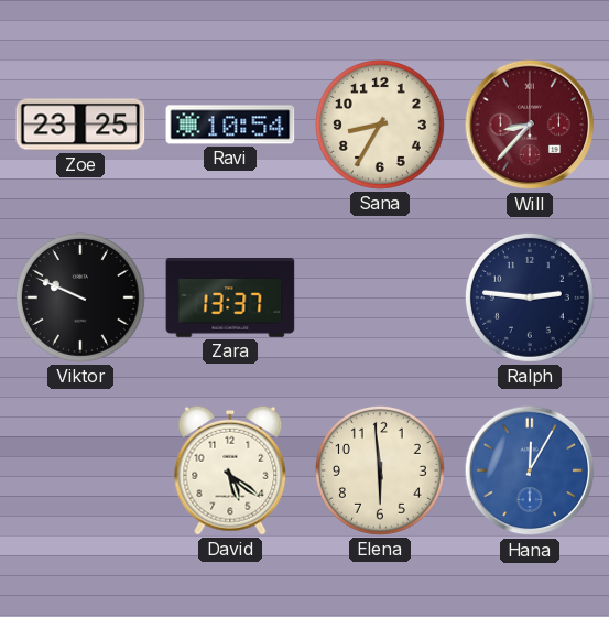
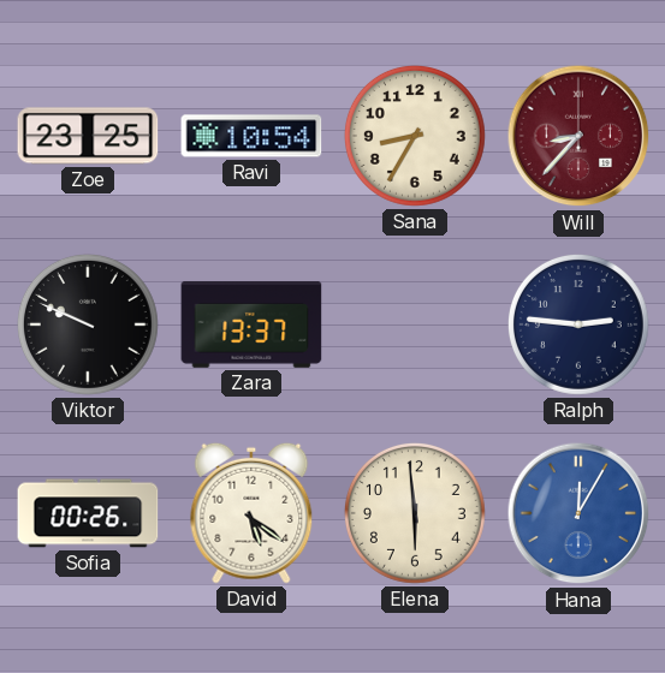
Sofia: none -> 00:26 (88, 513)
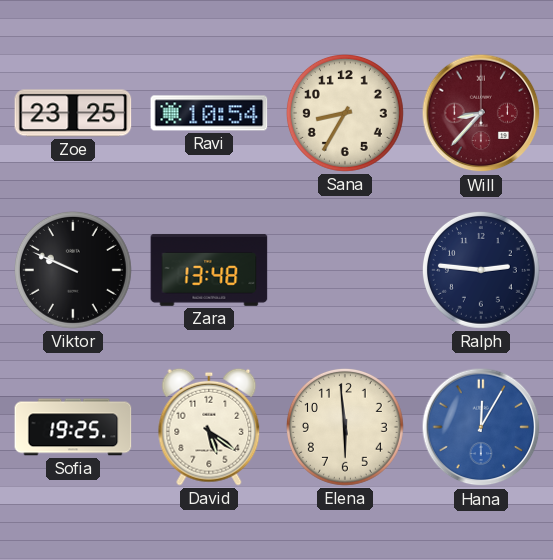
Zara: 13:37 -> 13:48 (209, 270)
Sofia: 00:26 -> 19:25 (73, 427)
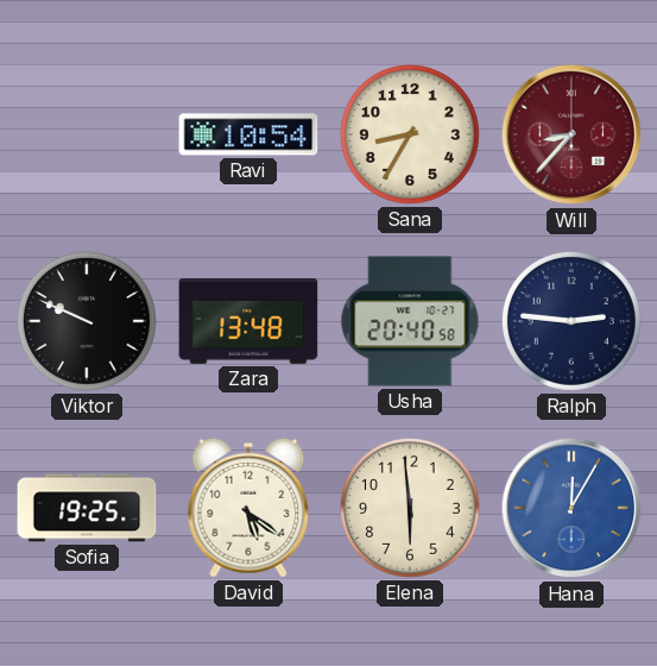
Zoe: 23:25 -> none (73, 113)
Usha: none -> 20:40 (410, 321)
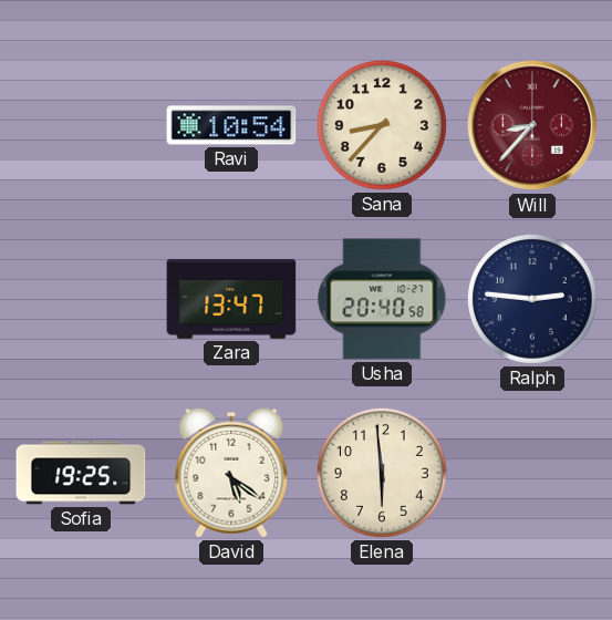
Sana: 8:35 -> 8:37 (382, 125)
Viktor: 9:49 -> none (87, 321)
Zara: 13:48 -> 13:47 (231, 299)
Hana: 12:05 -> none (571, 508)
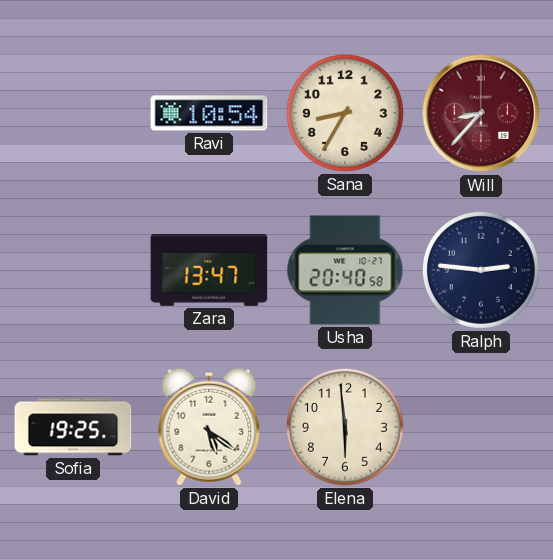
Sana: 8:37 -> 8:35 (345, 113)
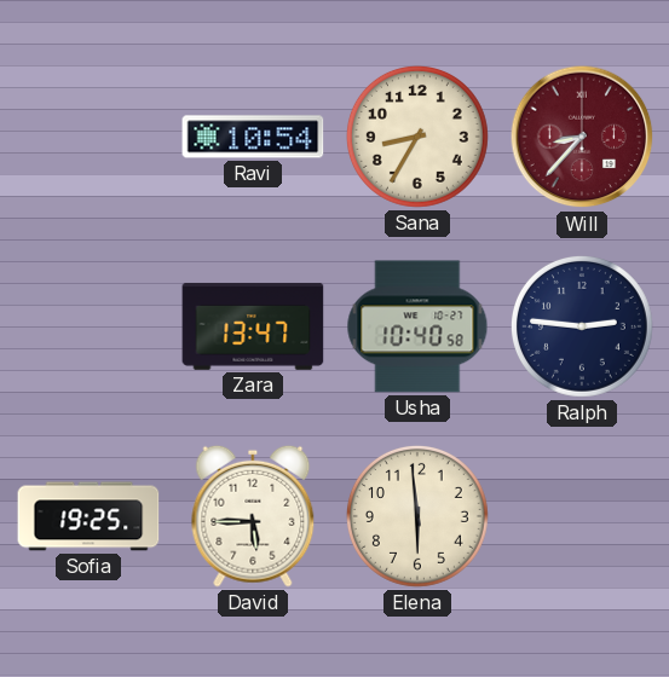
Usha: 20:40 -> 10:40 (417, 326)
David: 5:21 -> 5:45 (253, 516)
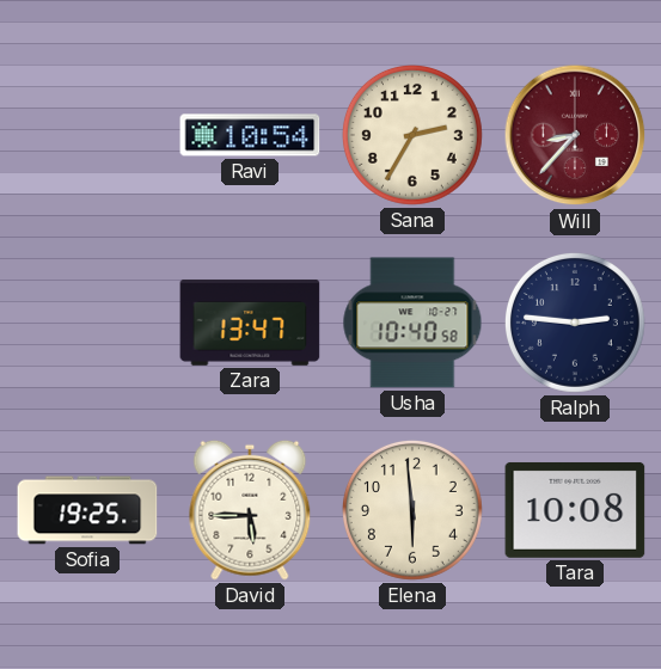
Sana: 8:35 -> 2:35 (412, 135)
Tara: none -> 10:08 (575, 510)
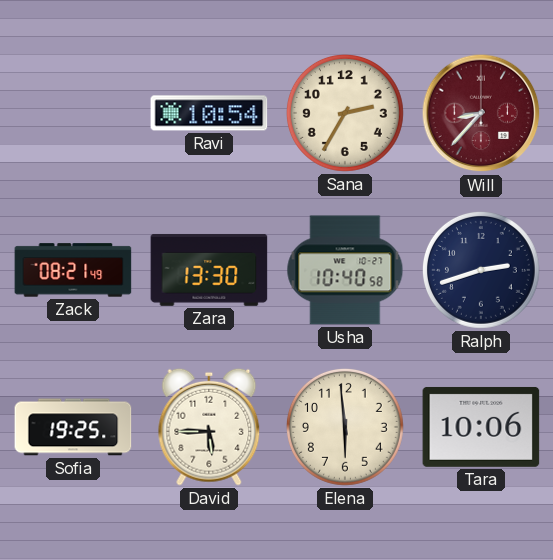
Zack: none -> 08:21 (73, 270)
Zara: 13:47 -> 13:30 (209, 270)
Ralph: 2:46 -> 2:42 (481, 270)
Tara: 10:08 -> 10:06 (481, 427)
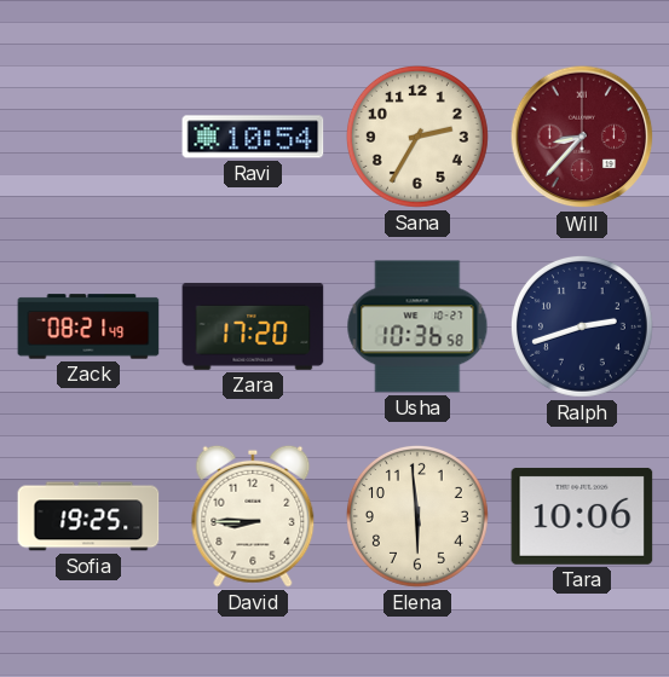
Zara: 13:30 -> 17:20 (253, 326)
Usha: 10:40 -> 10:36 (417, 326)
David: 5:45 -> 8:45 (253, 516)
